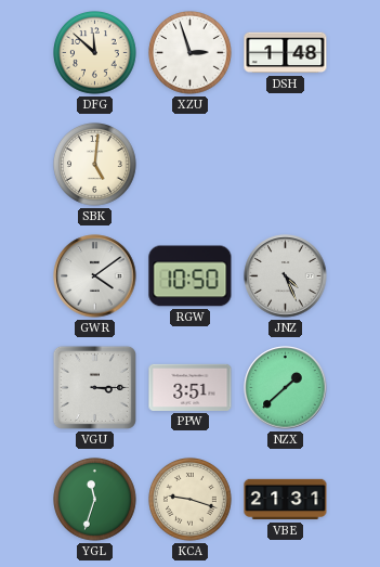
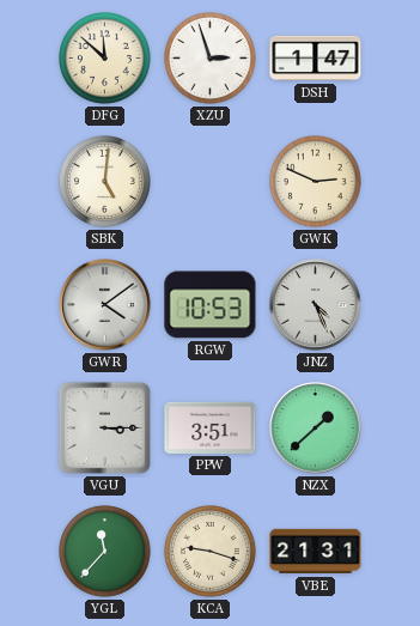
DSH: 1:48 -> 1:47 (316, 59)
GWK: none -> 2:49 (316, 182)
RGW: 10:50 -> 10:53 (211, 305)
YGL: 11:33 -> 11:37 (105, 552)
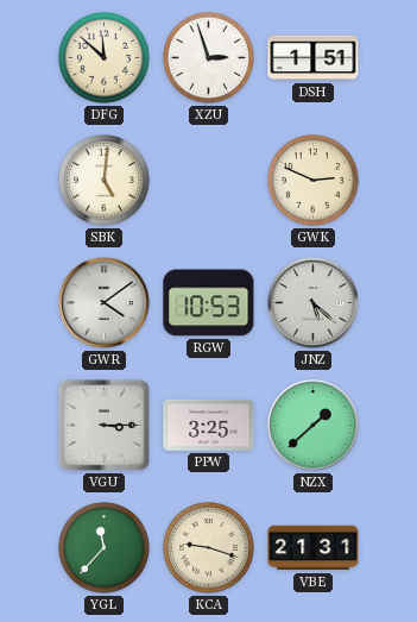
DSH: 1:47 -> 1:51 (314, 58)
JNZ: 4:26 -> 5:22 (314, 303)
PPW: 3:51 -> 3:25 (209, 425)
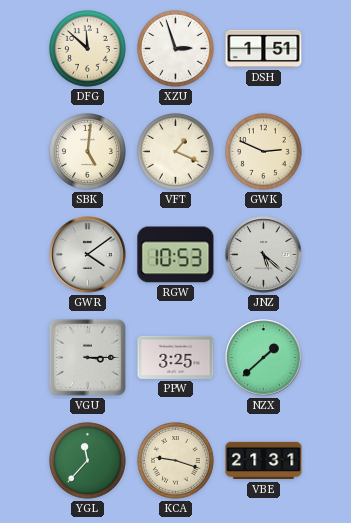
VFT: none -> 1:19 (176, 152)
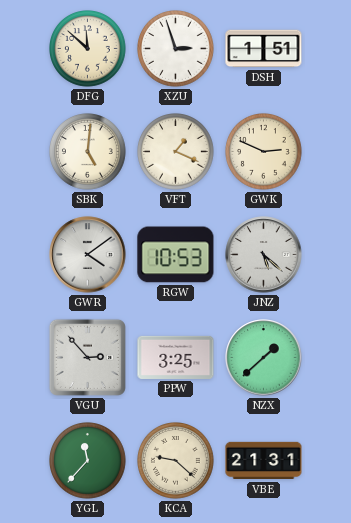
VGU: 3:15 -> 2:53 (87, 357)
KCA: 9:18 -> 9:22 (176, 461)
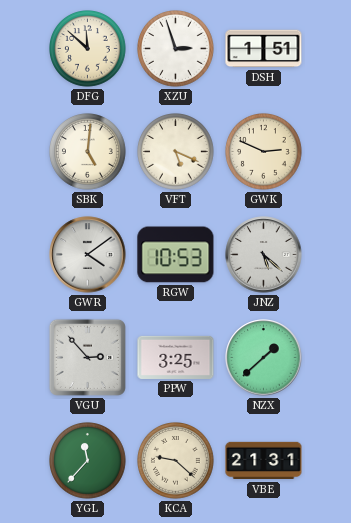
VFT: 1:19 -> 5:19 (176, 152)
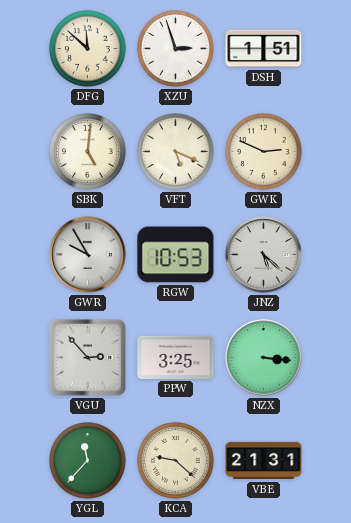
GWR: 4:09 -> 9:55 (88, 255)
NZX: 1:38 -> 3:16 (264, 358)
